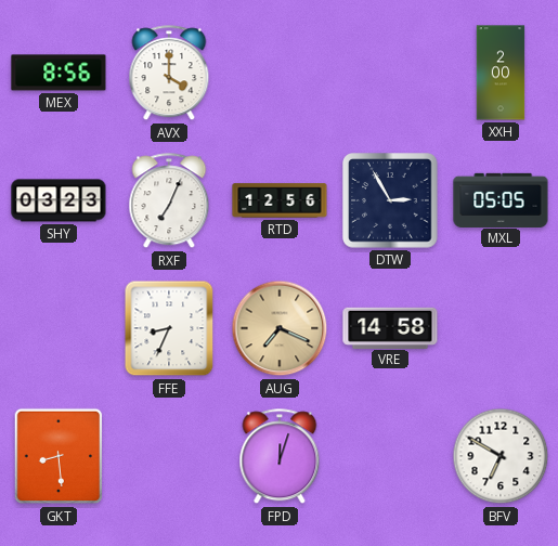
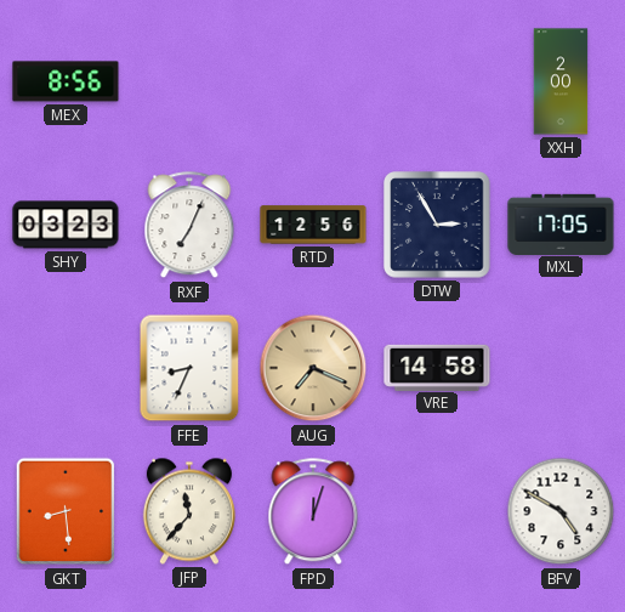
AVX: 4:00 -> none (169, 74)
MXL: 05:05 -> 17:05 (561, 223)
JFP: none -> 11:37 (189, 511)
BFV: 6:50 -> 4:50 (561, 511)
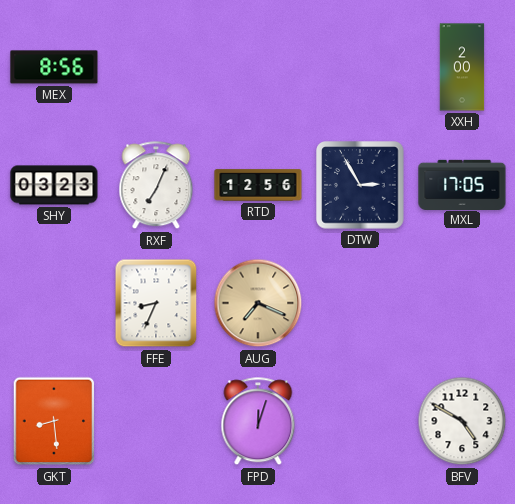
VRE: 14:58 -> none (437, 367)
JFP: 11:37 -> none (189, 511)
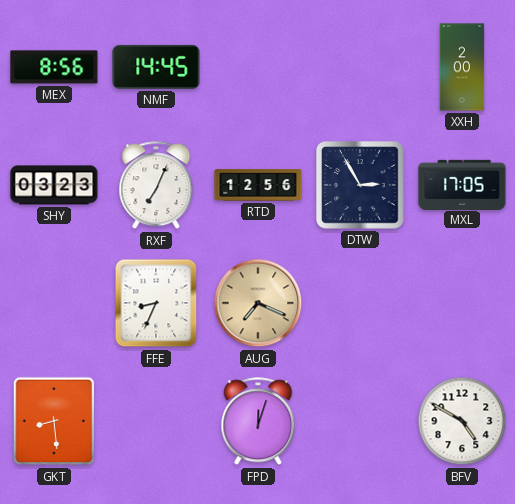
NMF: none -> 14:45 (156, 67)
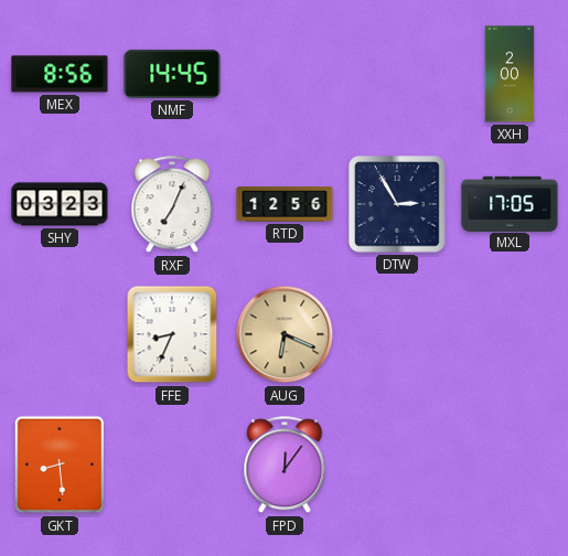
AUG: 7:19 -> 6:19 (285, 334)
FPD: 12:03 -> 12:06 (285, 466)
BFV: 4:50 -> none (462, 421)
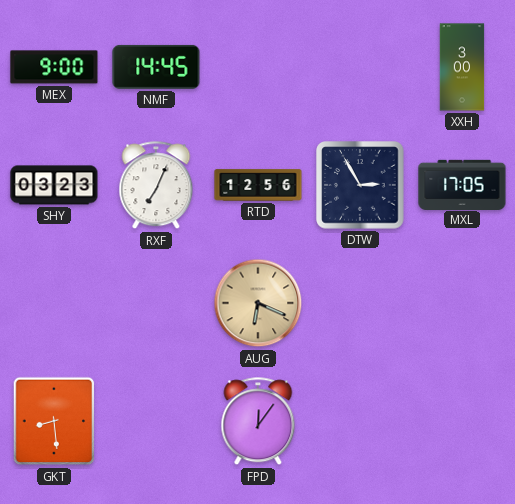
MEX: 8:56 -> 9:00 (54, 67)
XXH: 2:00 -> 3:00 (462, 67)
FFE: 8:34 -> none (172, 334)
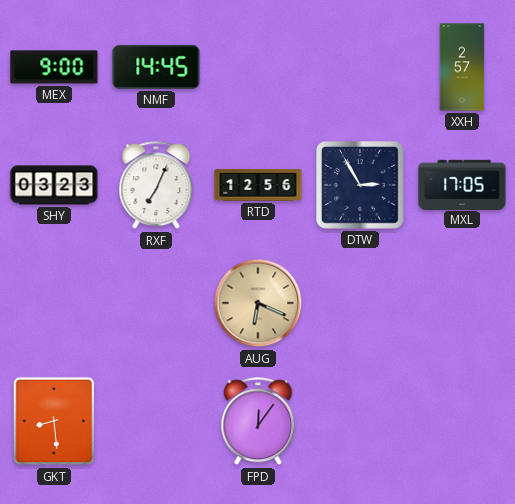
XXH: 3:00 -> 2:57 (462, 67)
